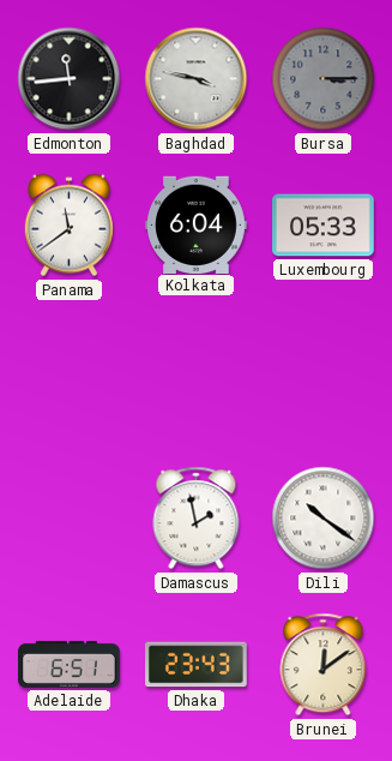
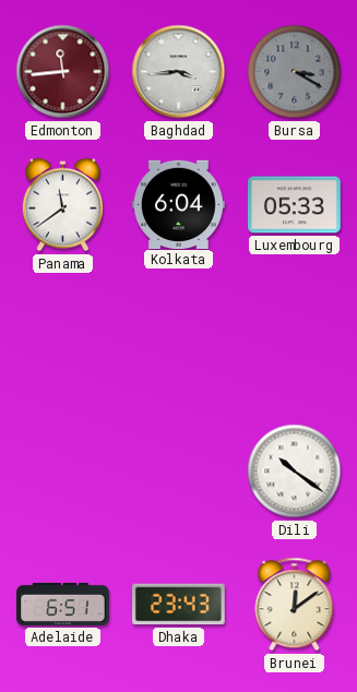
Edmonton dial: black -> burgundy (63, 72)
Baghdad: 3:47 -> 3:44 (179, 72)
Bursa: 3:15 -> 3:20 (295, 72)
Damascus: 1:58 -> none (197, 519)
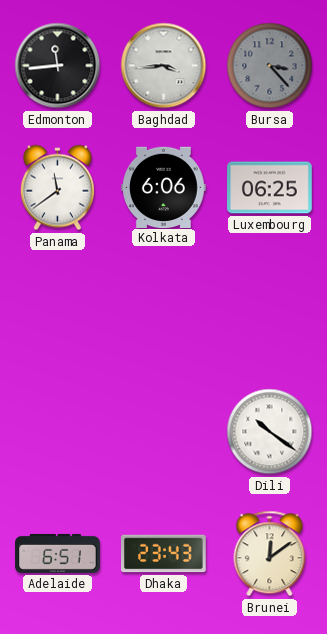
Edmonton dial: burgundy -> black (58, 66)
Bursa: 3:20 -> 3:23 (270, 66)
Kolkata: 6:04 -> 6:06 (164, 187)
Luxembourg: 05:33 -> 06:25 (270, 188)
